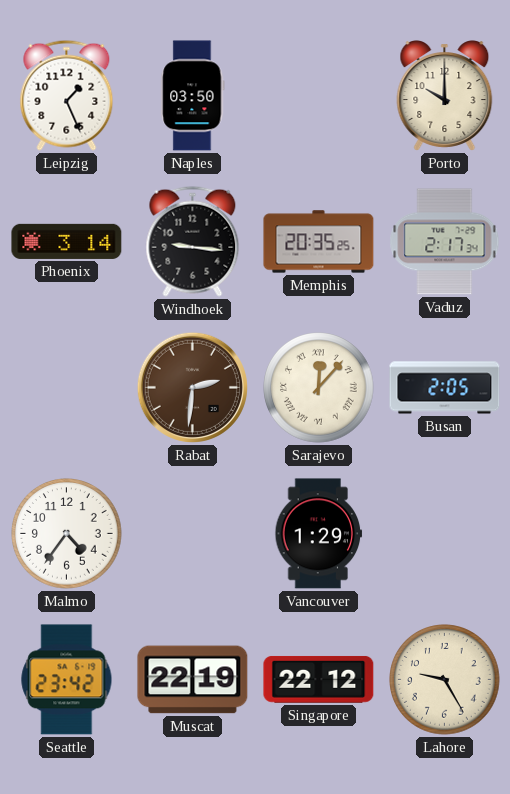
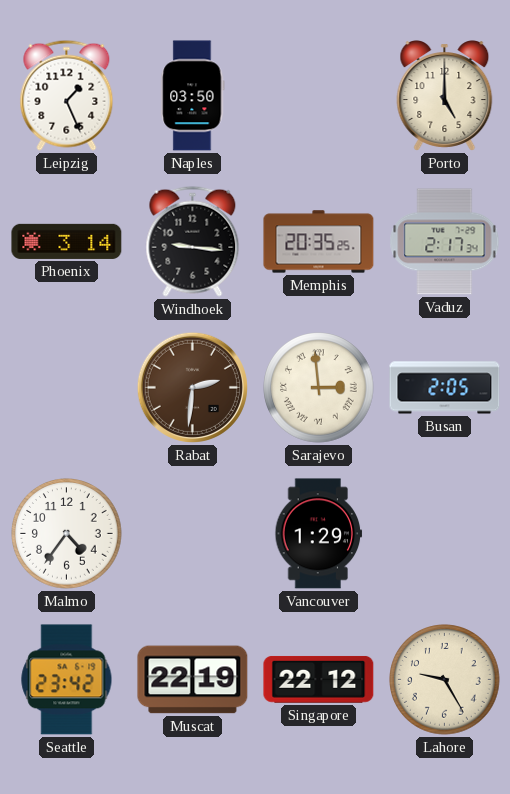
Porto: 10:00 -> 5:00 (445, 96)
Sarajevo: 12:07 -> 2:59 (319, 388)
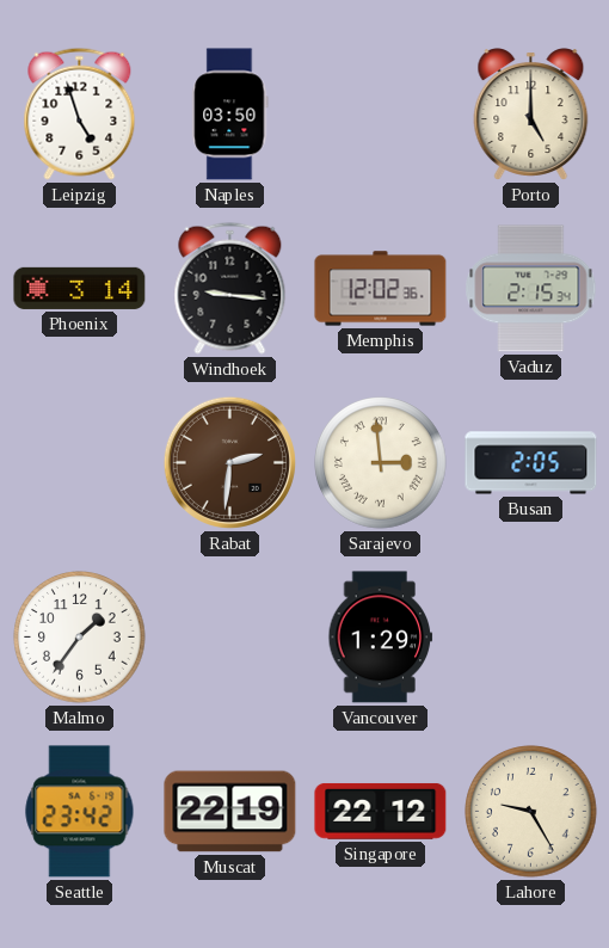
Leipzig: 1:26 -> 4:57 (80, 113)
Memphis: 20:35 -> 12:02 (381, 289)
Vaduz: 2:17 -> 2:15 (531, 289)
Malmo: 4:36 -> 1:36 (80, 638)
